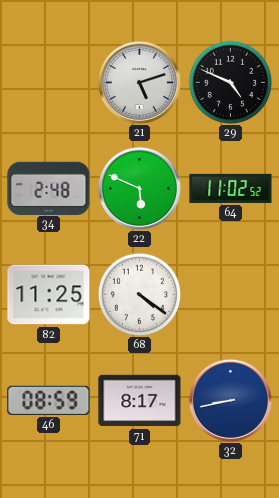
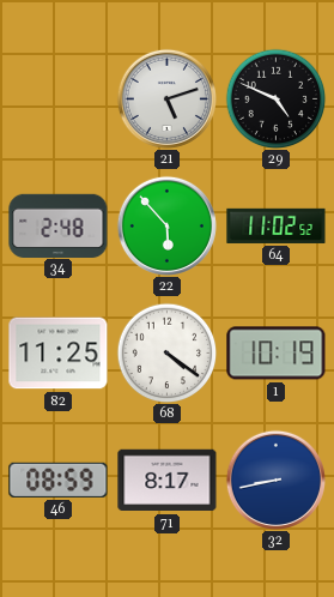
22: 5:49 -> 5:53 (166, 225)
1: none -> 10:19 (277, 354)
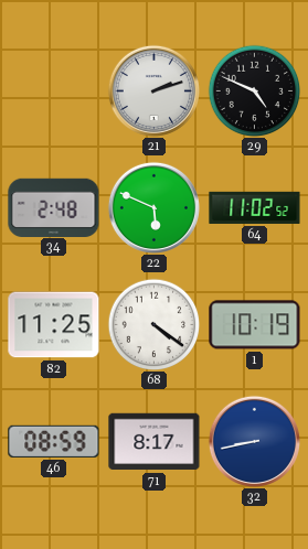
21: 5:12 -> 2:12 (153, 90)
22: 5:53 -> 5:49 (153, 207)
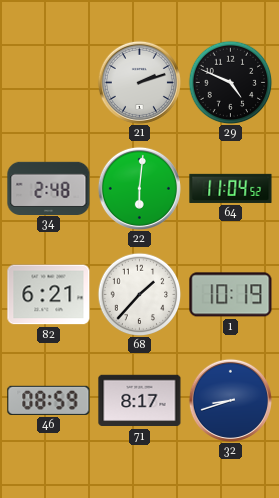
22: 5:49 -> 6:01 (139, 188)
64: 11:02 -> 11:04 (231, 188)
82: 11:25 -> 6:21 (49, 295)
68: 4:21 -> 1:37 (139, 294)
32: 8:43 -> 8:42 (230, 400)
